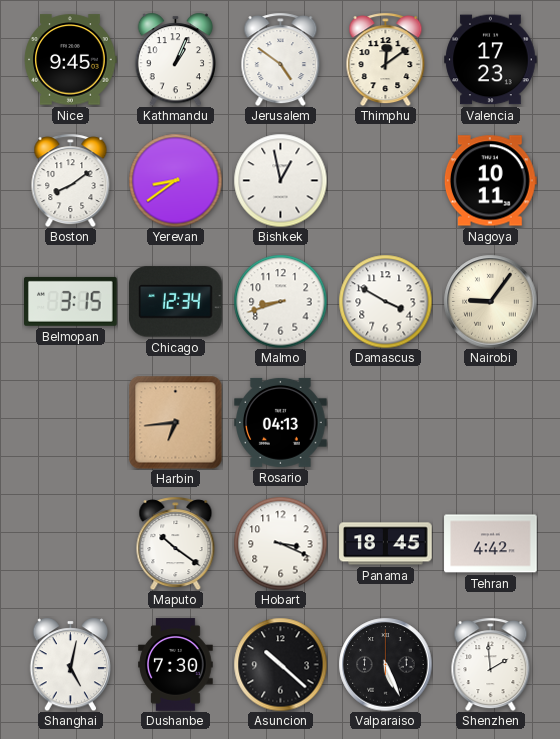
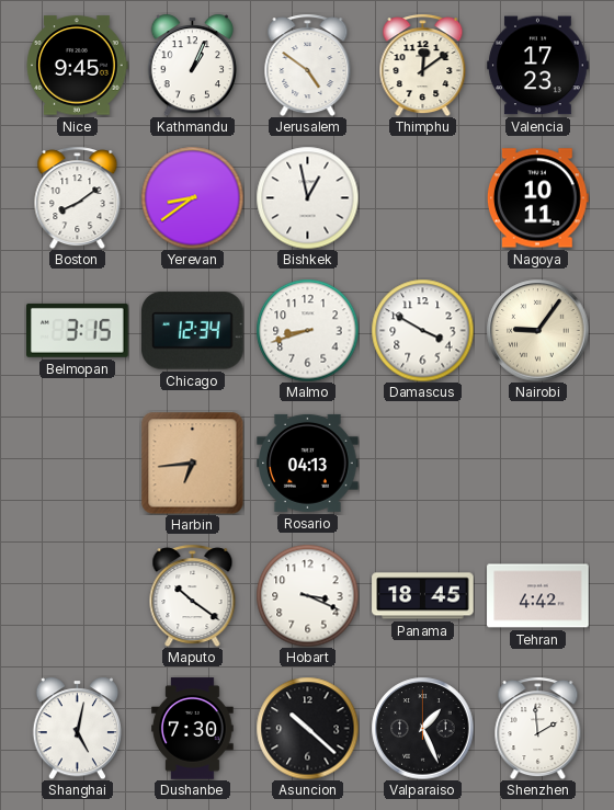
Valparaiso: 5:26 -> 1:26 (422, 728)
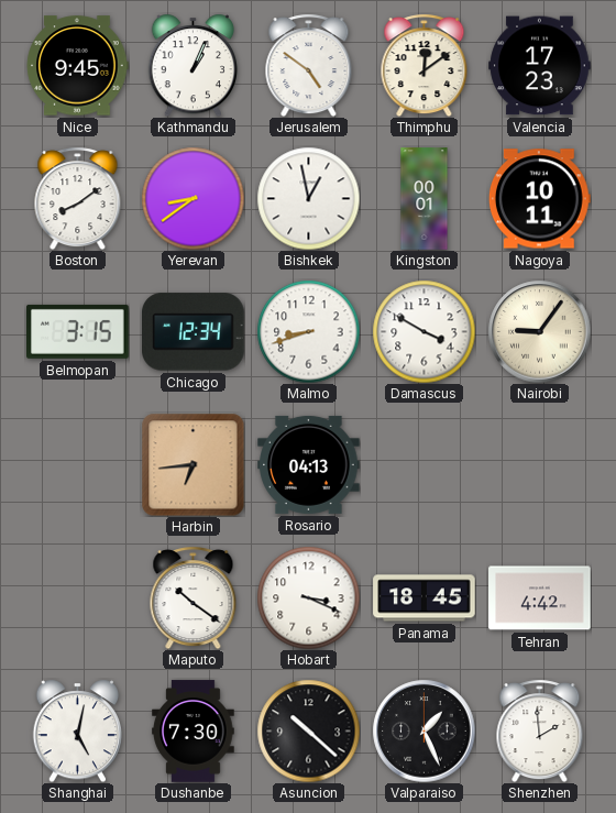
Kingston: none -> 00:01 (425, 199)
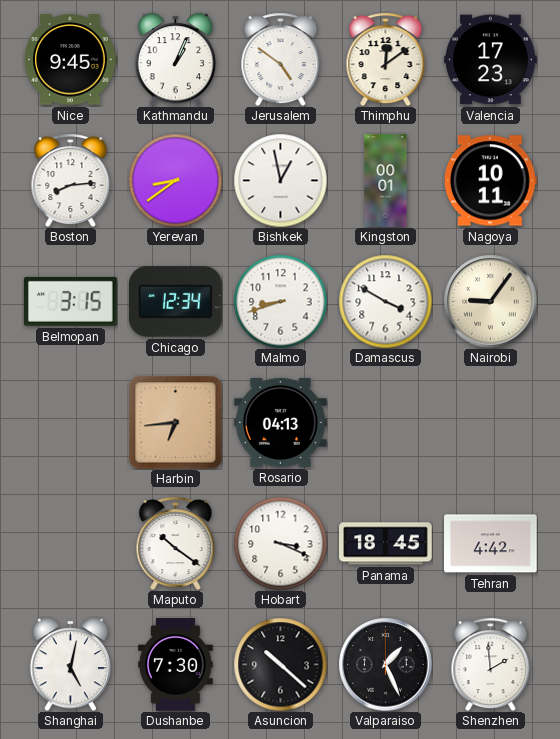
Boston: 8:09 -> 8:14 (71, 180)
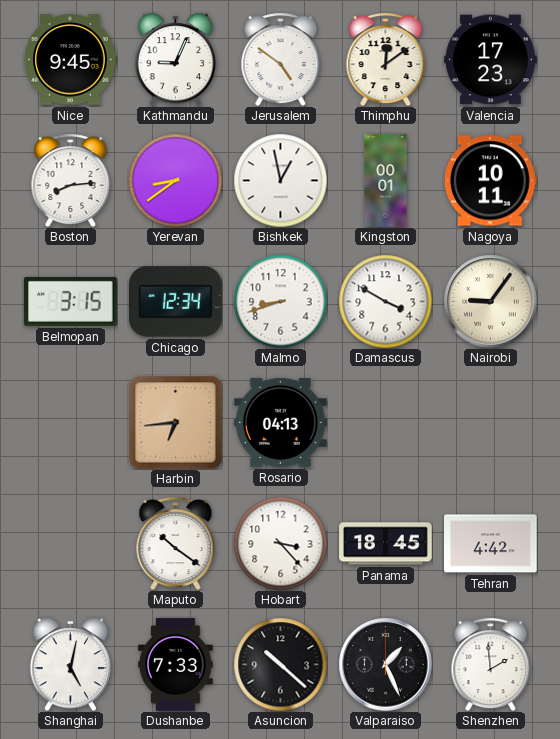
Kathmandu: 1:04 -> 9:04 (175, 59)
Hobart: 3:19 -> 3:23 (280, 543)
Dushanbe: 7:30 -> 7:33 (176, 665)
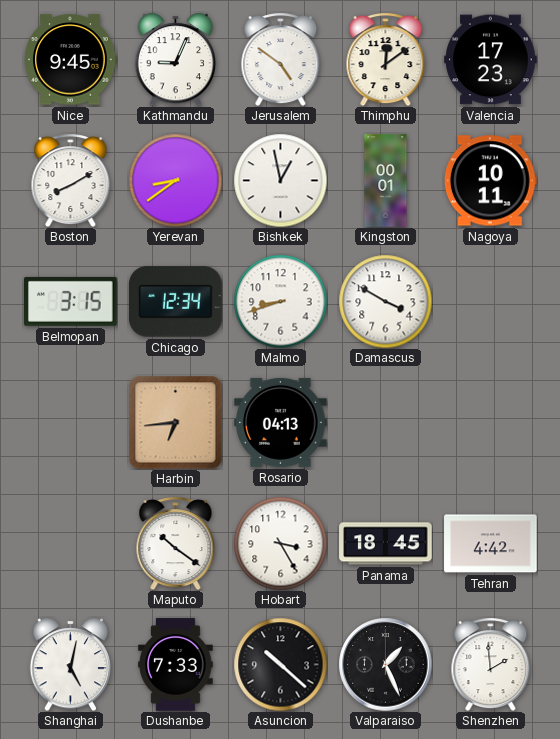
Boston: 8:14 -> 8:10 (71, 180)
Nairobi: 9:06 -> none (490, 301)
Hobart: 3:23 -> 3:25 (280, 543)
